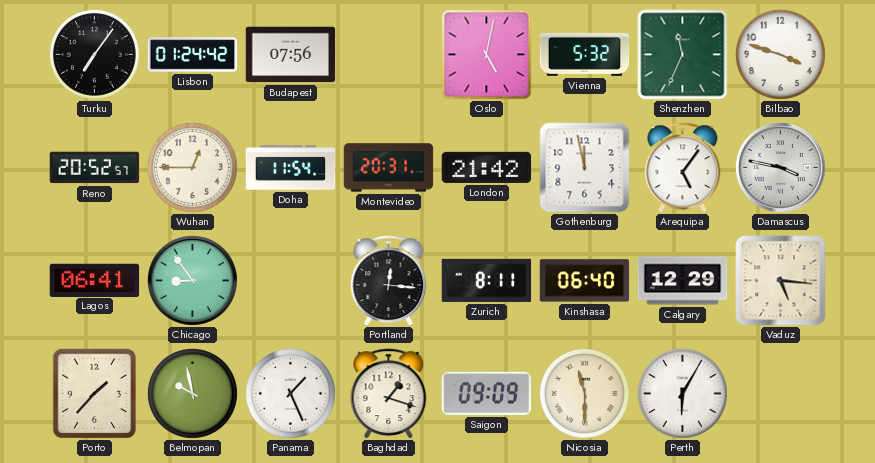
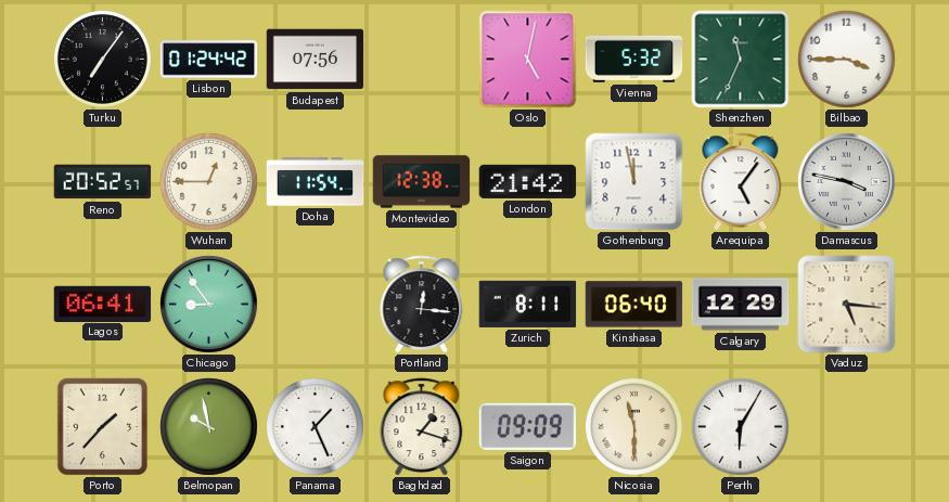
Bilbao: 3:48 -> 3:45 (846, 59)
Montevideo: 20:31 -> 12:38 (422, 182)
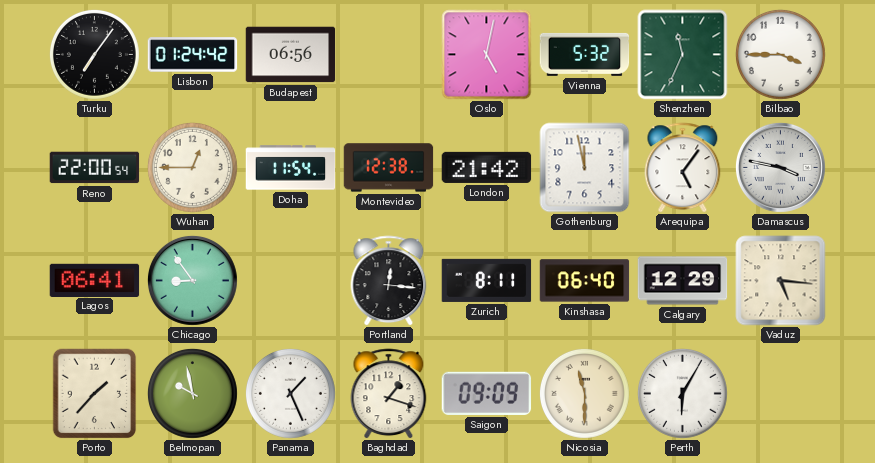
Budapest: 07:56 -> 06:56 (291, 55)
Reno: 20:52 -> 22:00 (95, 168)
